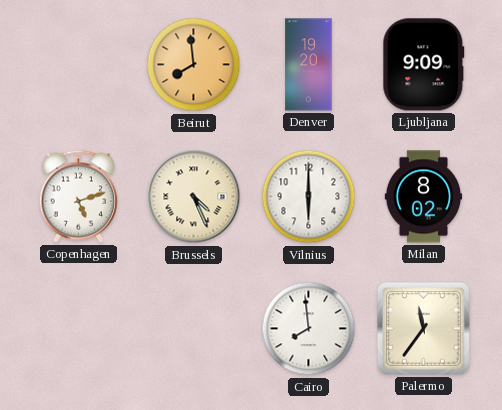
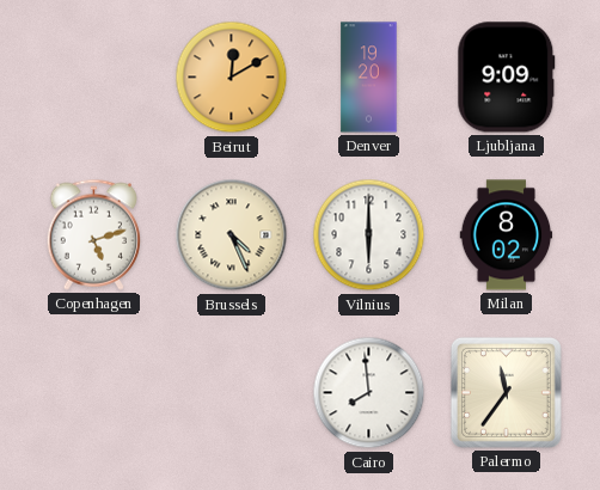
Beirut: 7:59 -> 12:10 (232, 78)
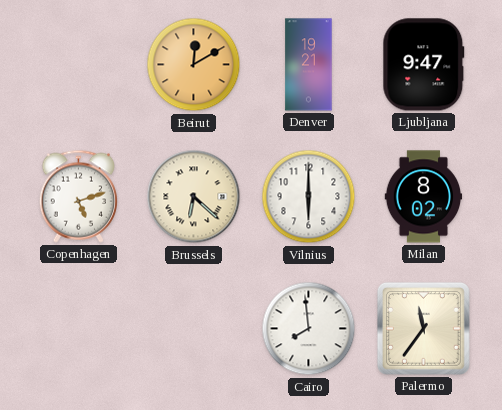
Denver: 19:20 -> 19:21 (309, 65)
Ljubljana: 9:09 -> 9:47 (424, 65)
Brussels: 4:26 -> 6:22 (194, 197)
